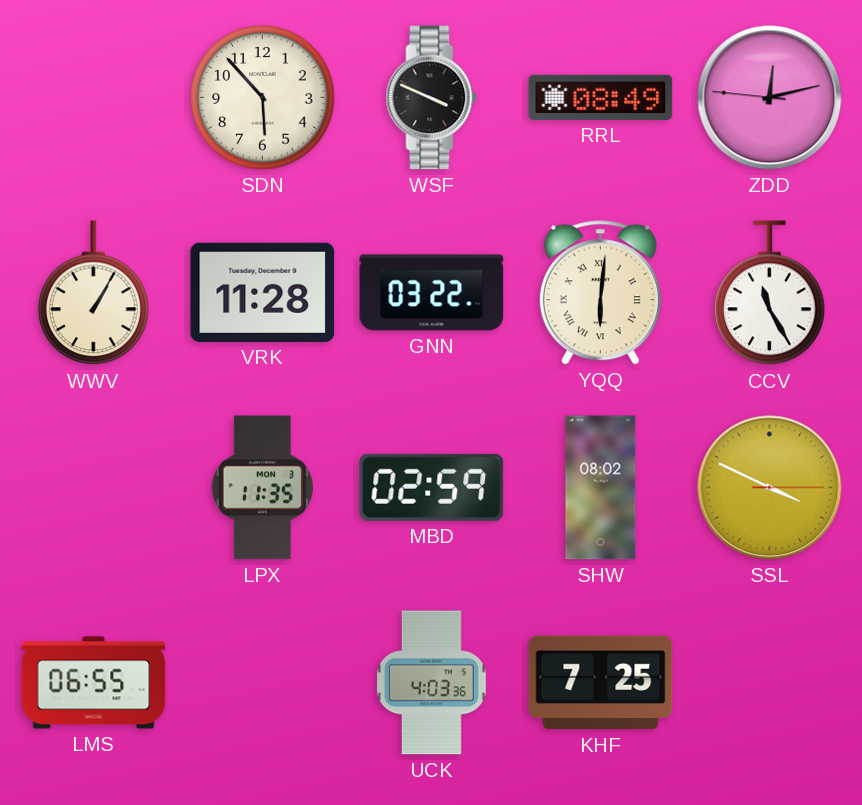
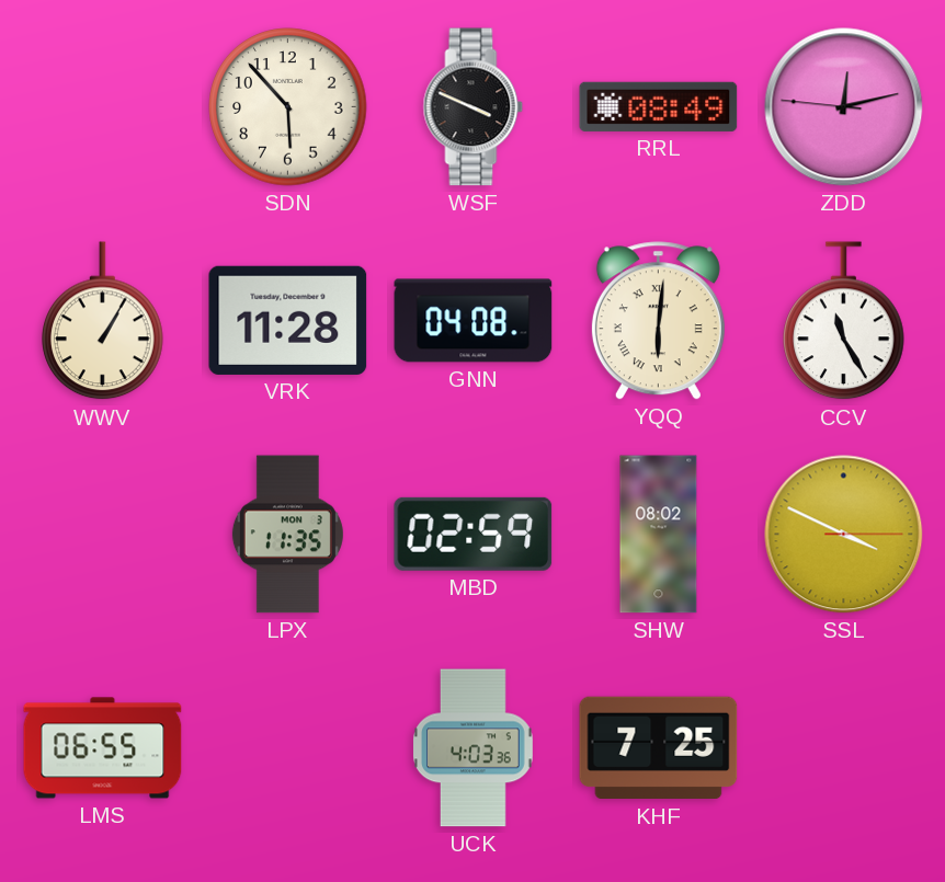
GNN: 03:22 -> 04:08 (474, 321)
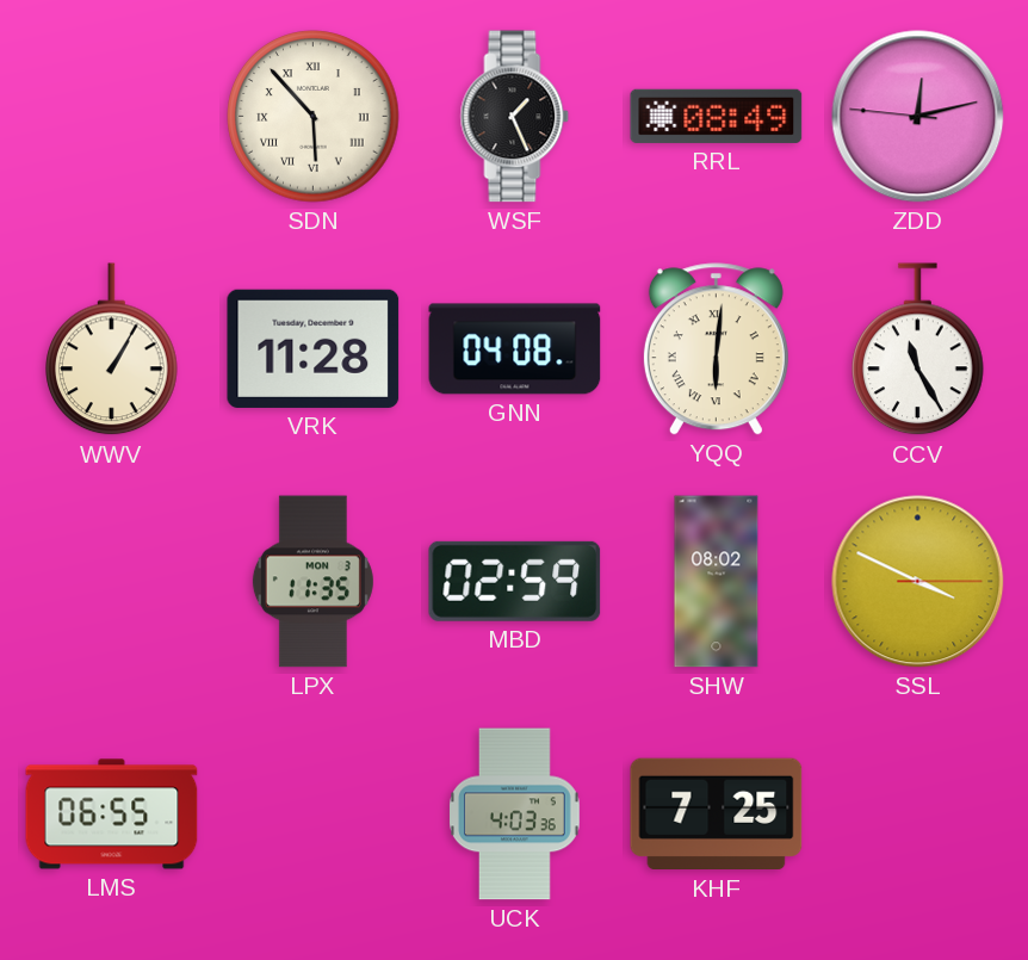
SDN numerals: Arabic -> Roman (314, 117)
WSF: 3:49 -> 1:26 (515, 117)
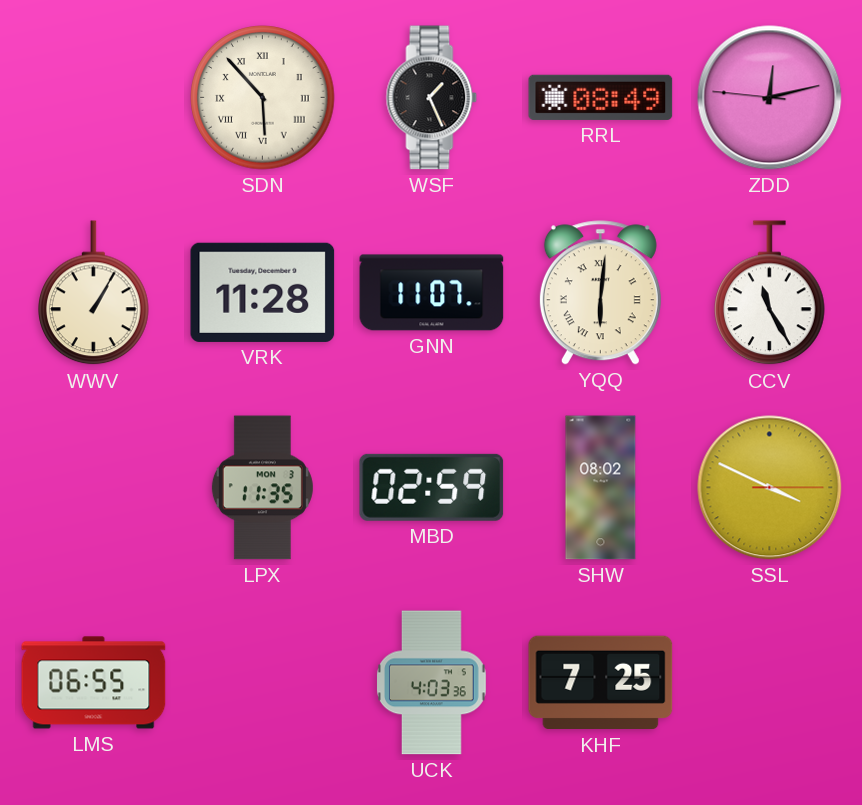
GNN: 04:08 -> 11:07 (432, 293)
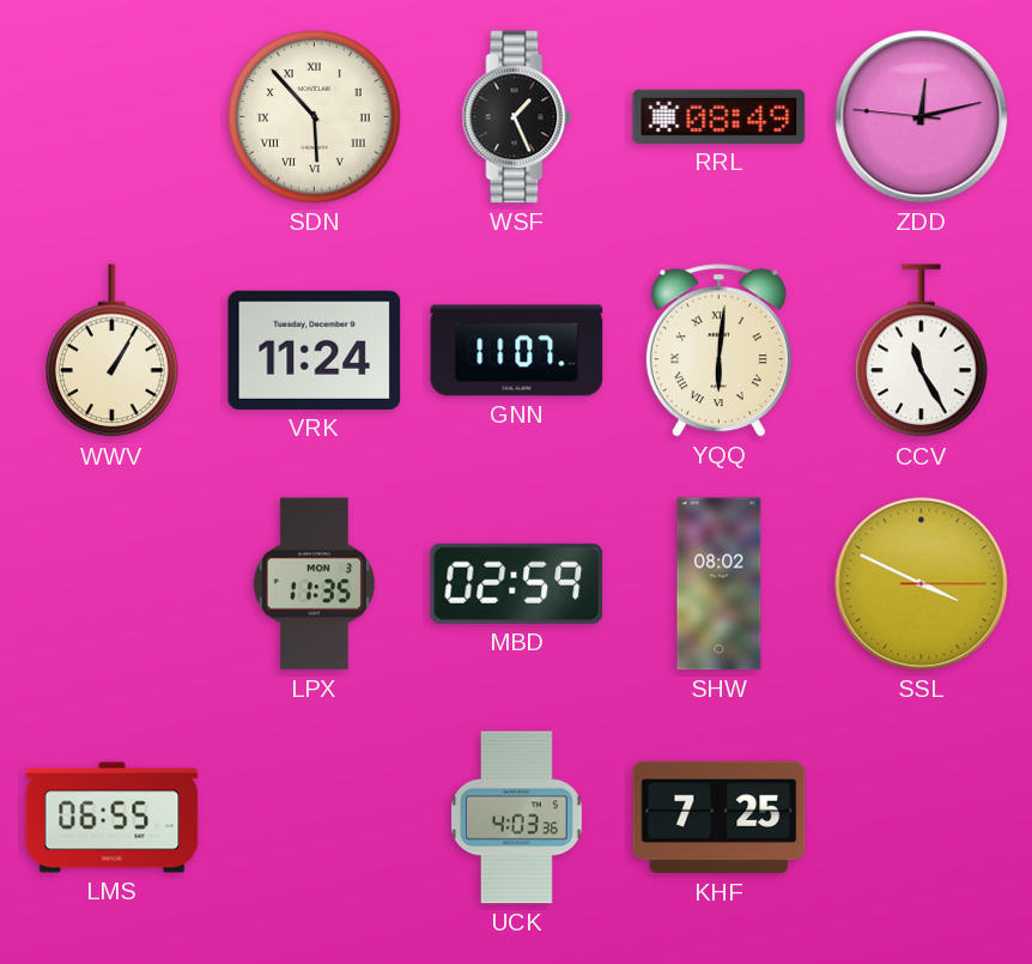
VRK: 11:28 -> 11:24 (315, 350)
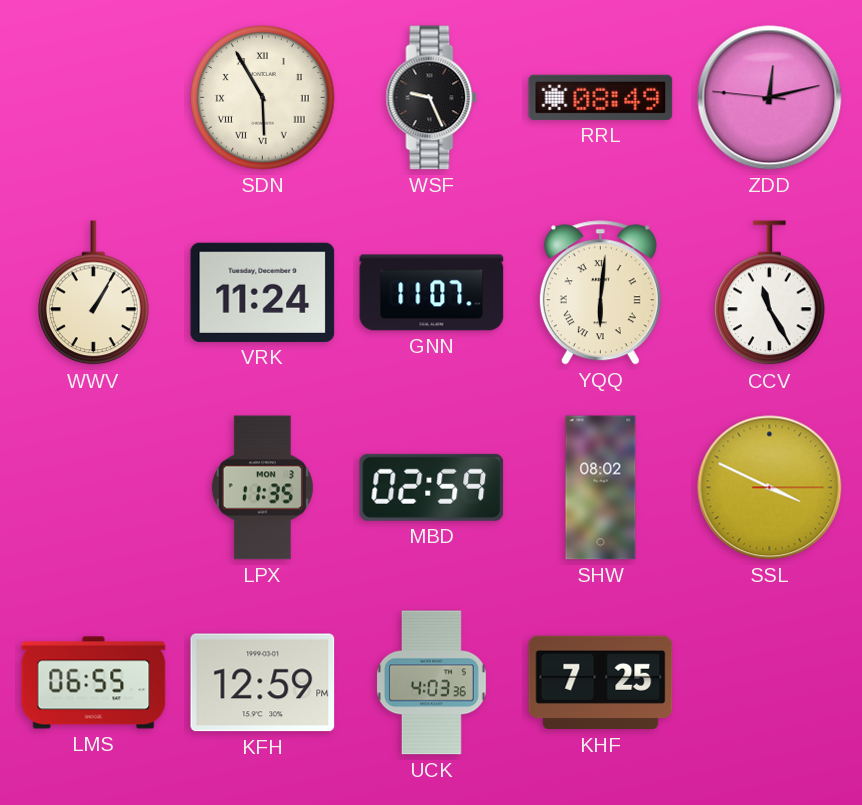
SDN: 5:53 -> 5:55 (263, 98)
WSF: 1:26 -> 9:26 (432, 98)
KFH: none -> 12:59 (263, 683)
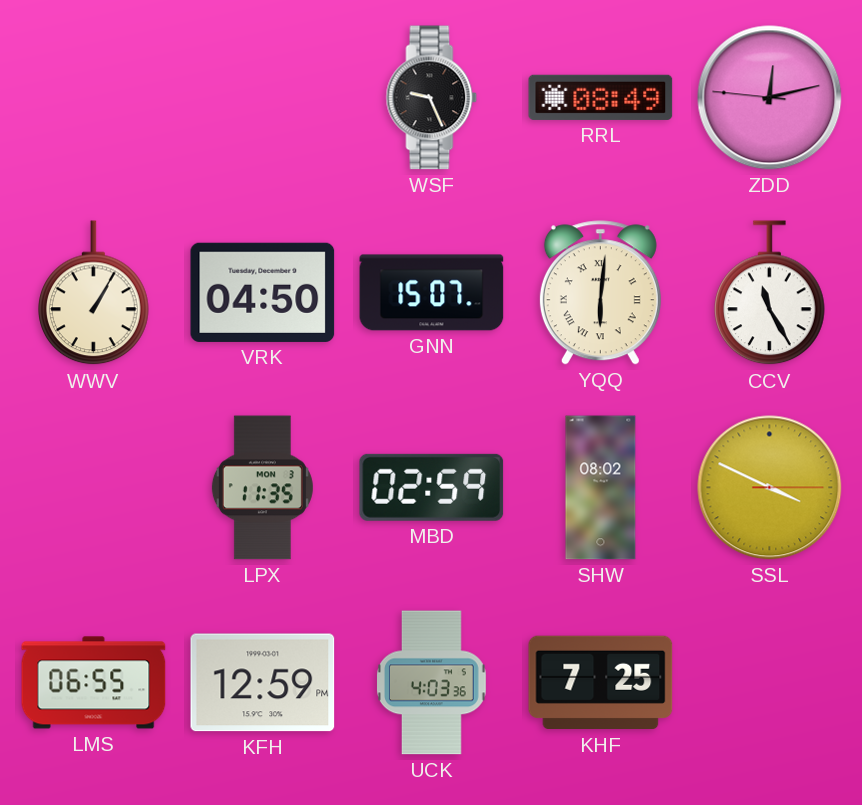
SDN: 5:55 -> none (263, 98)
VRK: 11:24 -> 04:50 (263, 292)
GNN: 11:07 -> 15:07 (432, 293)
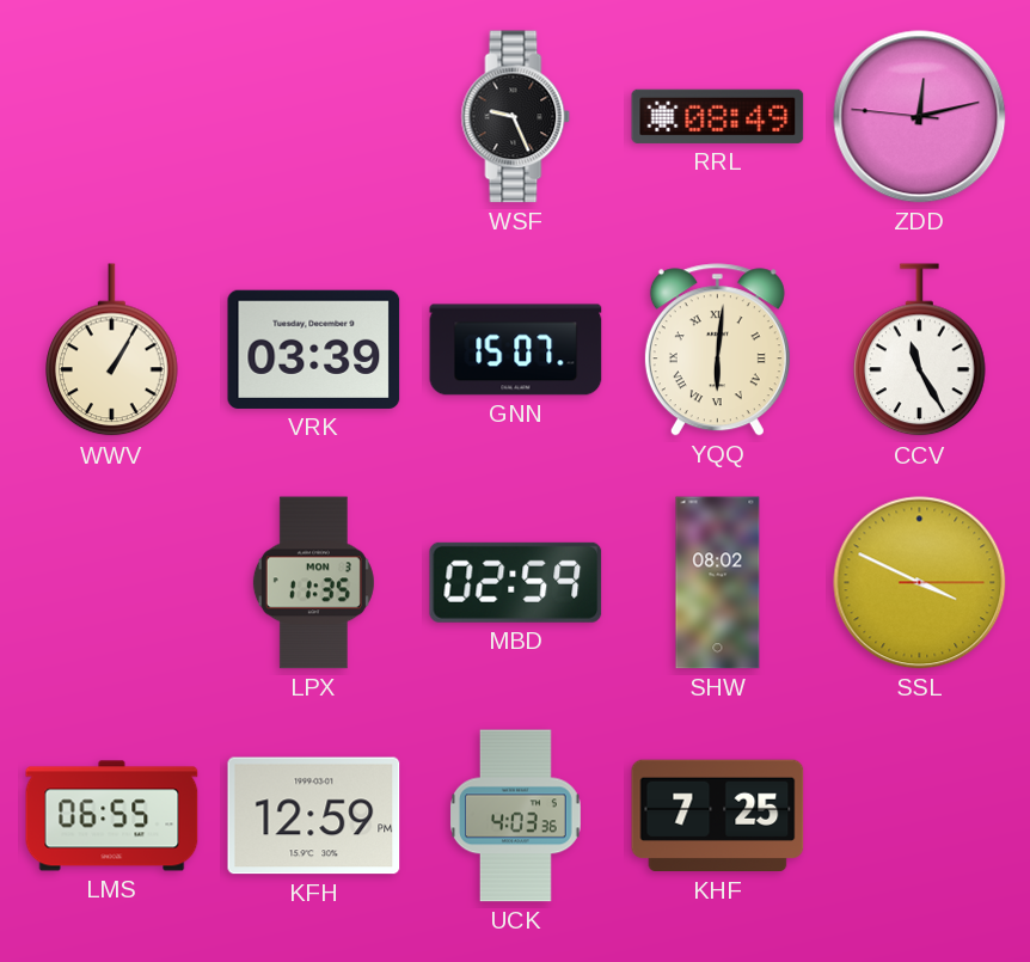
VRK: 04:50 -> 03:39 (314, 349)
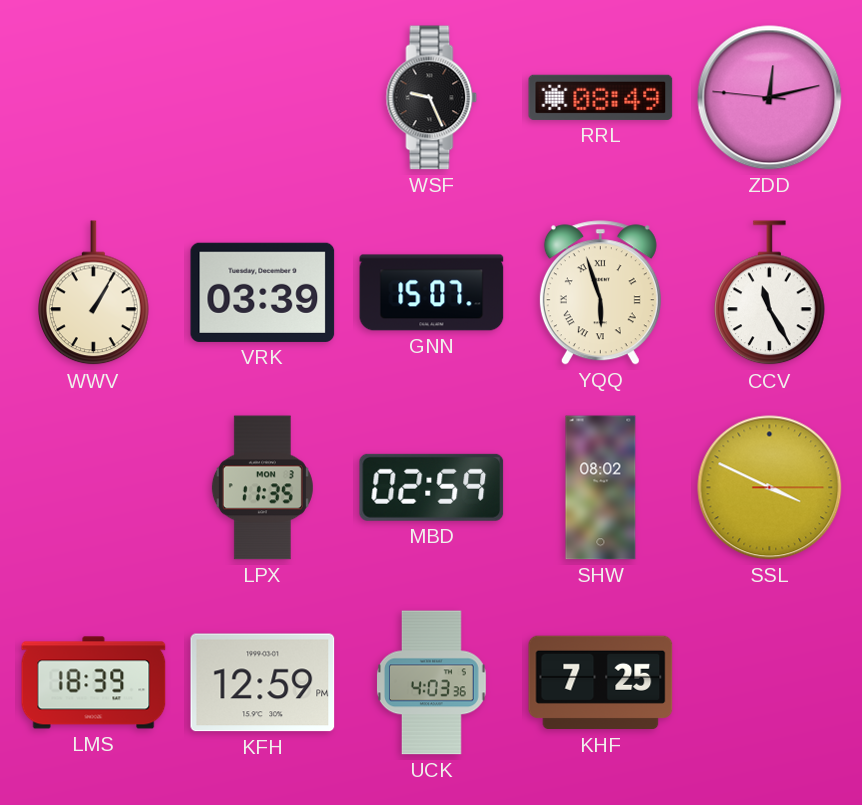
YQQ: 6:01 -> 5:57 (600, 293)
LMS: 06:55 -> 18:39 (94, 683)
